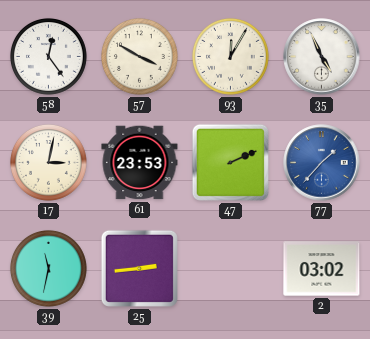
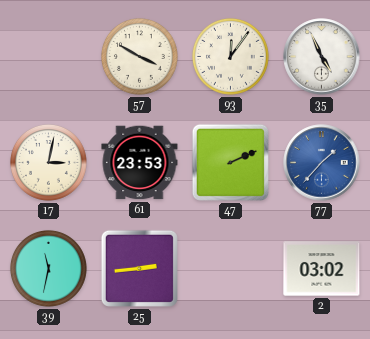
58: 12:24 -> none (48, 56)
93: 12:05 -> 12:06 (230, 56)
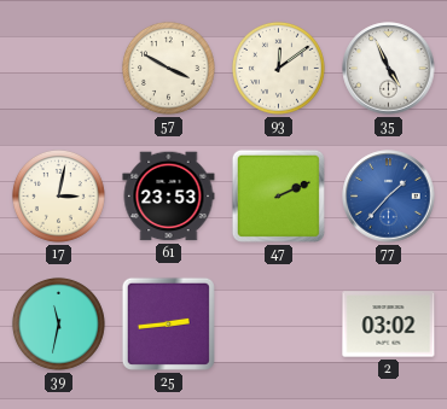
93: 12:06 -> 12:09 (278, 68)
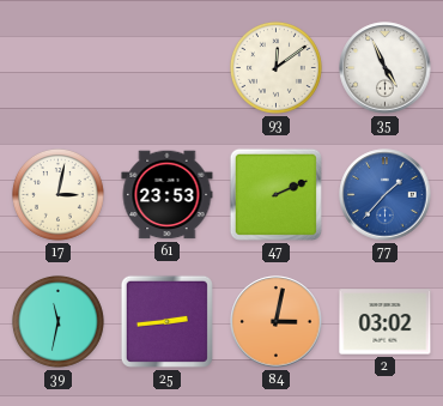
57: 3:50 -> none (168, 68)
84: none -> 3:02 (277, 322)
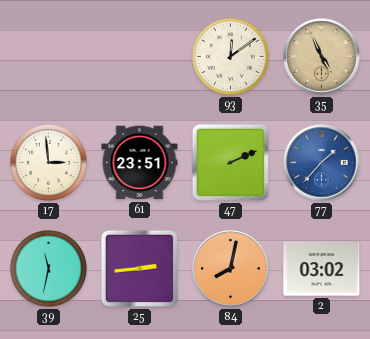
35 dial: white -> champagne (322, 57)
17: 3:02 -> 2:59 (48, 162)
61: 23:53 -> 23:51 (140, 163)
84: 3:02 -> 8:02 (231, 269)
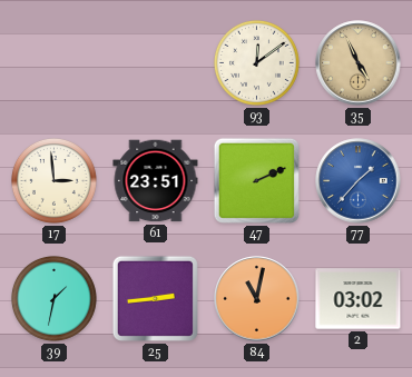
39: 11:32 -> 1:32 (53, 298)
84: 8:02 -> 11:02 (257, 299)
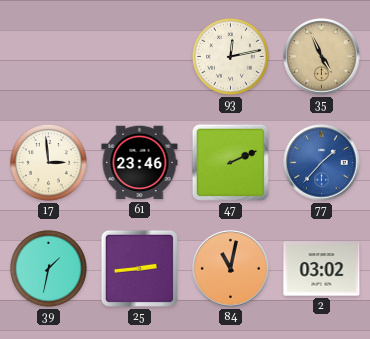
93: 12:09 -> 12:13 (230, 56)
61: 23:51 -> 23:46 (140, 163)
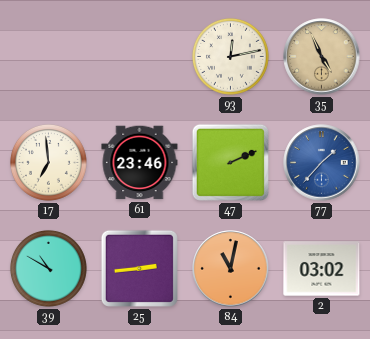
17: 2:59 -> 6:59 (48, 162)
39: 1:32 -> 10:50 (48, 268)
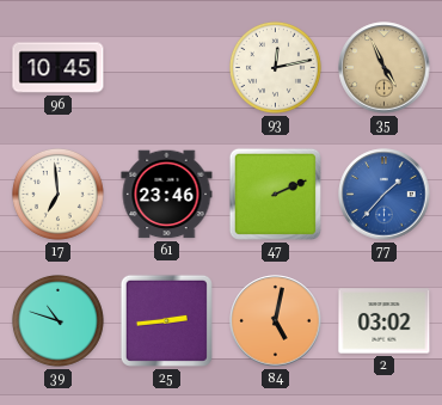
96: none -> 10:45 (59, 68)
39: 10:50 -> 10:48 (57, 320)
84: 11:02 -> 5:02 (276, 321)
